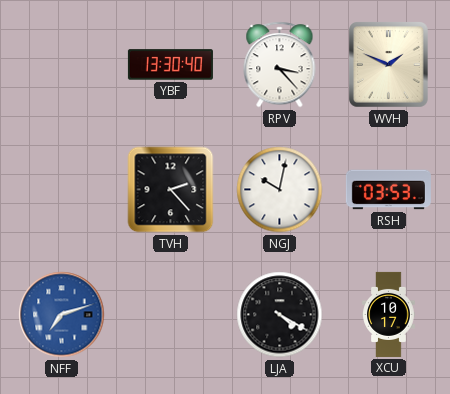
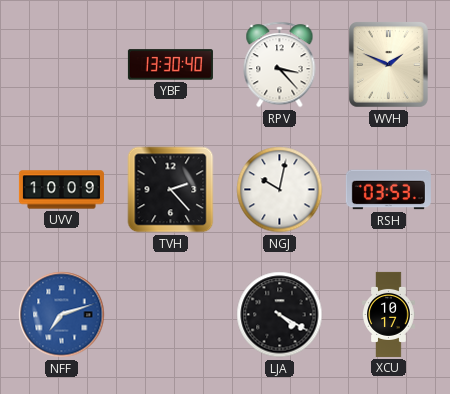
UVV: none -> 10:09 (61, 190)
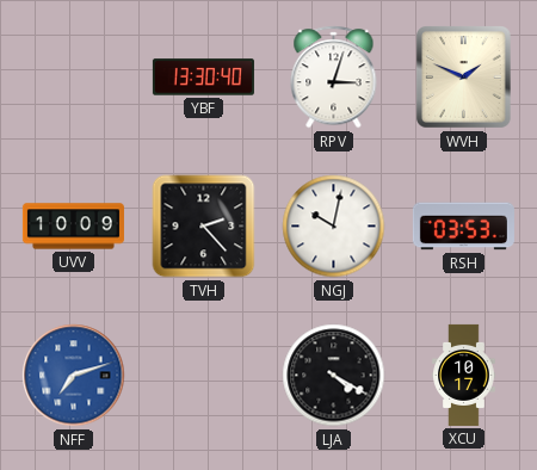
RPV: 3:23 -> 3:03 (334, 78)
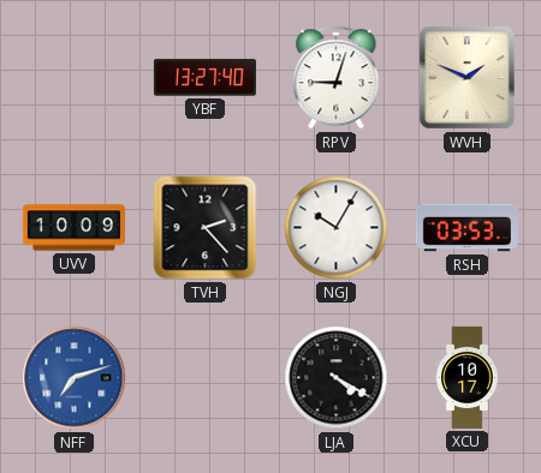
YBF: 13:30 -> 13:27 (204, 78)
RPV: 3:03 -> 9:03 (337, 78)
NGJ: 10:02 -> 10:05 (337, 228)
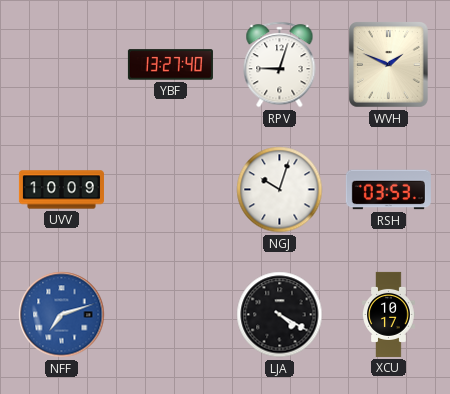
TVH: 2:23 -> none (206, 228)
NGJ: 10:05 -> 10:03 (280, 190)
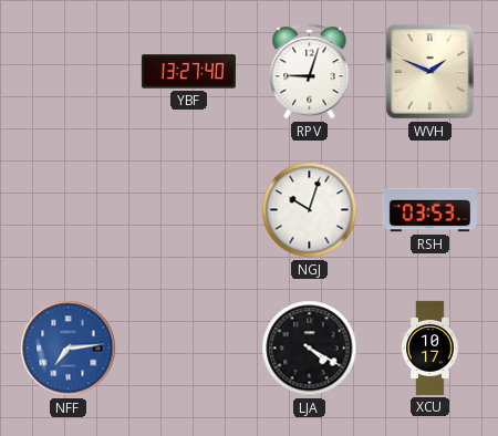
UVV: 10:09 -> none (61, 190)
NFF: 7:12 -> 7:14 (69, 349)
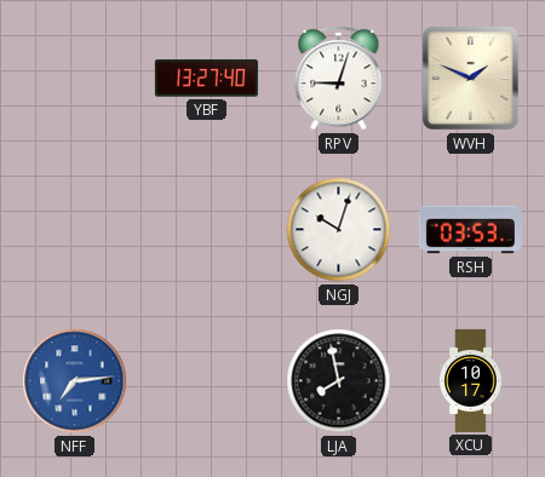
LJA: 4:20 -> 7:58 (339, 381)
